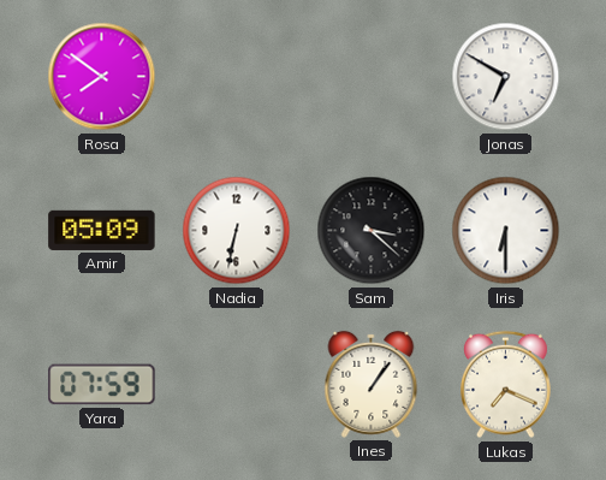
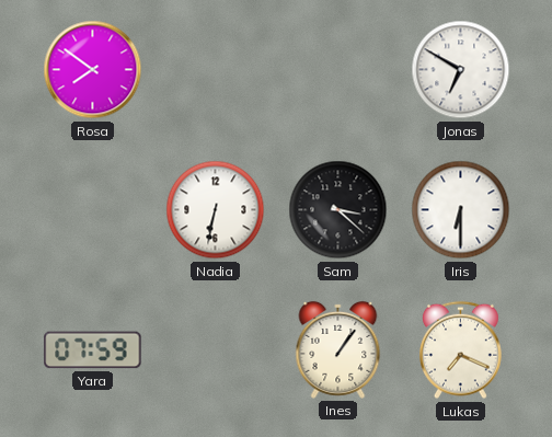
Amir: 05:09 -> none (102, 230)
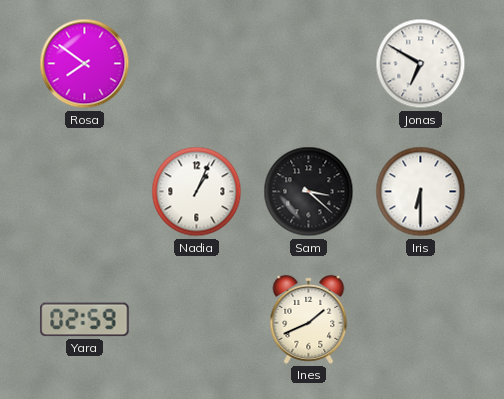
Nadia: 6:32 -> 1:04 (197, 192)
Yara: 07:59 -> 02:59 (85, 320)
Ines: 1:06 -> 1:41 (309, 319)
Lukas: 7:19 -> none (461, 350)
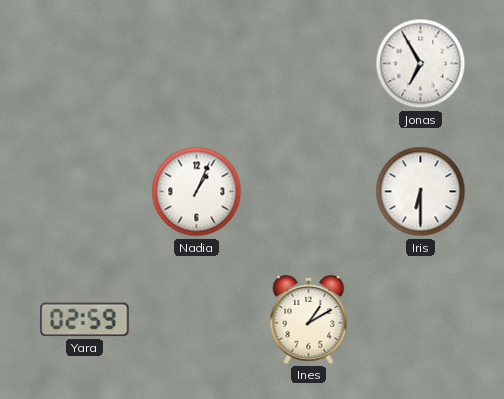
Rosa: 7:51 -> none (85, 64)
Jonas: 6:50 -> 6:55 (421, 64)
Sam: 3:22 -> none (309, 192)
Ines: 1:41 -> 1:10 (309, 319)
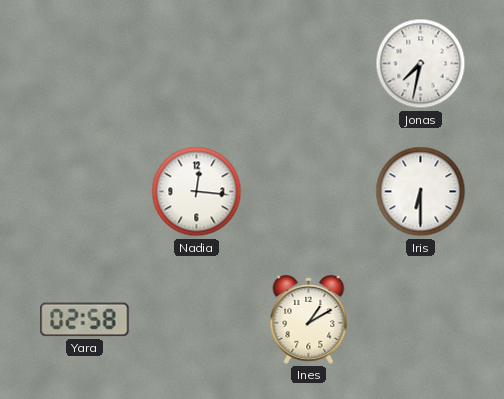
Jonas: 6:55 -> 7:32 (421, 64)
Nadia: 1:04 -> 12:16 (197, 192)
Yara: 02:59 -> 02:58 (85, 320)
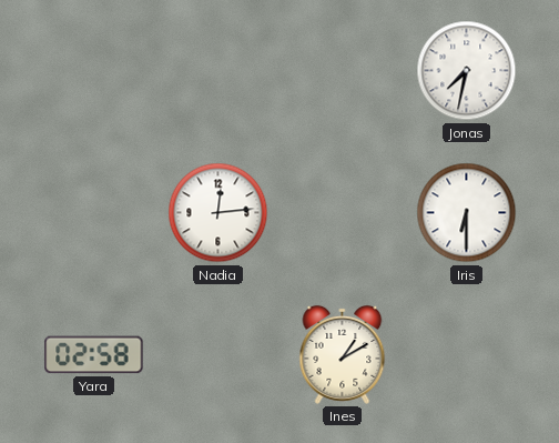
Nadia: 12:16 -> 12:14 (218, 213)
